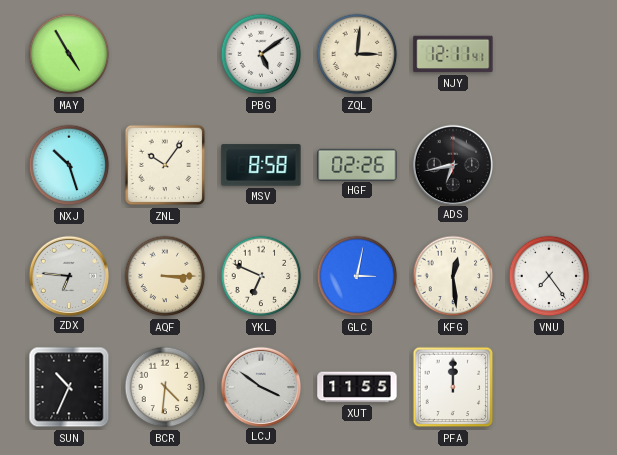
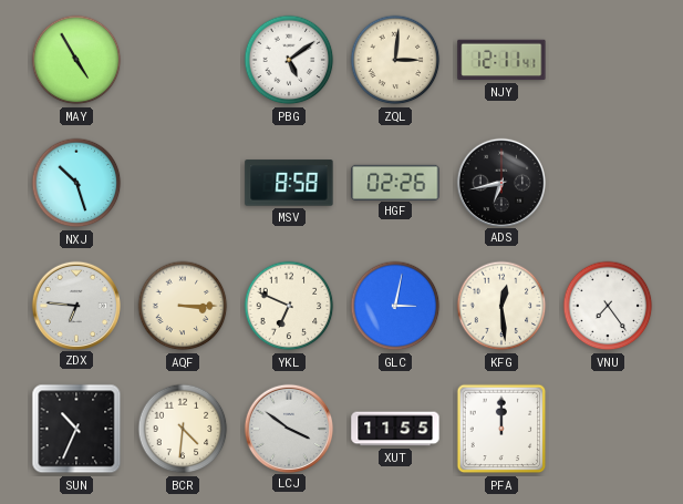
ZNL: 10:06 -> none (165, 165)
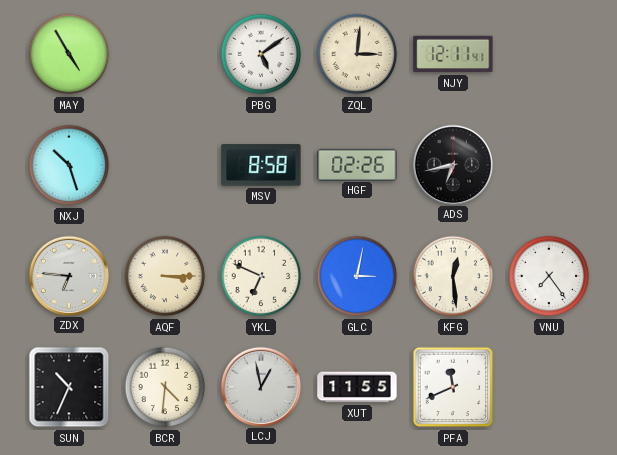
LCJ: 3:51 -> 12:58 (260, 386)
PFA: 12:00 -> 11:41 (453, 387)
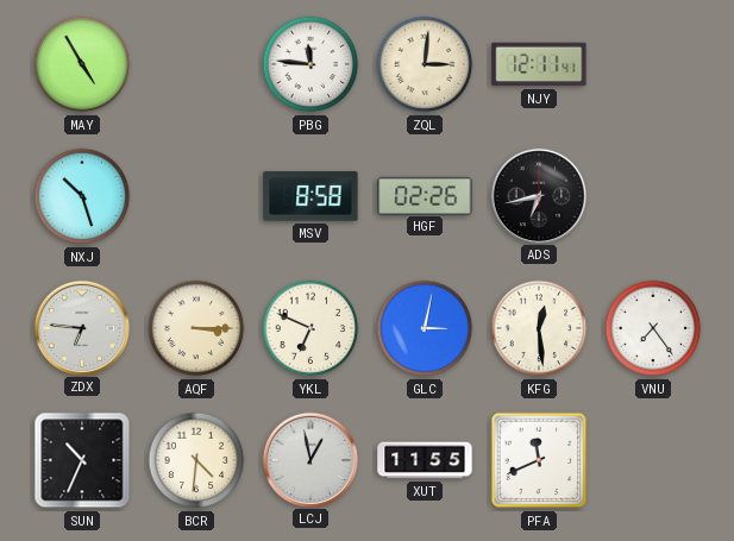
PBG: 5:09 -> 11:46 (310, 64)
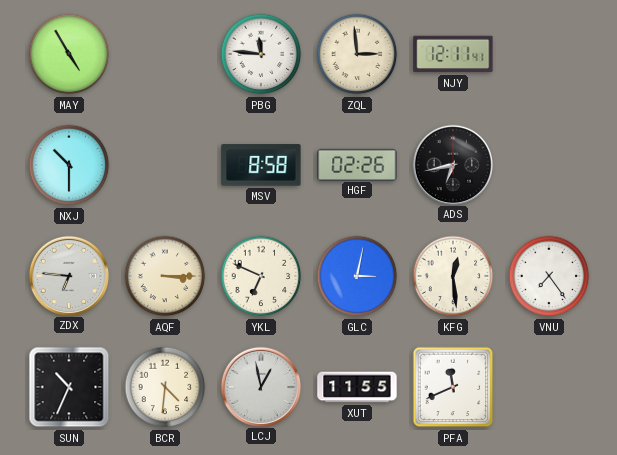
ZQL: 3:01 -> 2:59 (357, 54)
NXJ: 10:27 -> 10:30 (69, 165)
